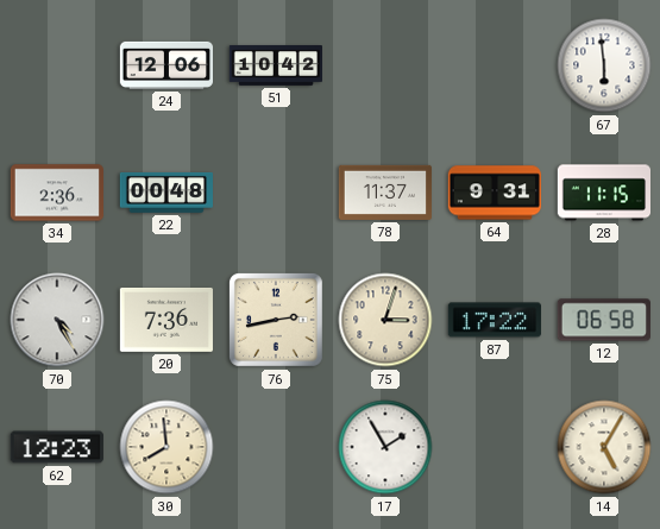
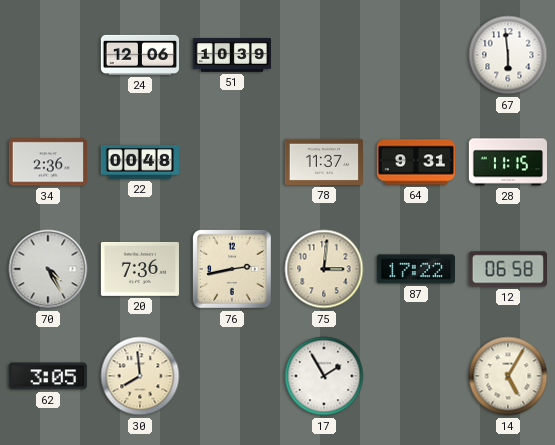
51: 10:42 -> 10:39 (231, 56)
75: 3:03 -> 3:01 (324, 269)
62: 12:23 -> 3:05 (48, 376)
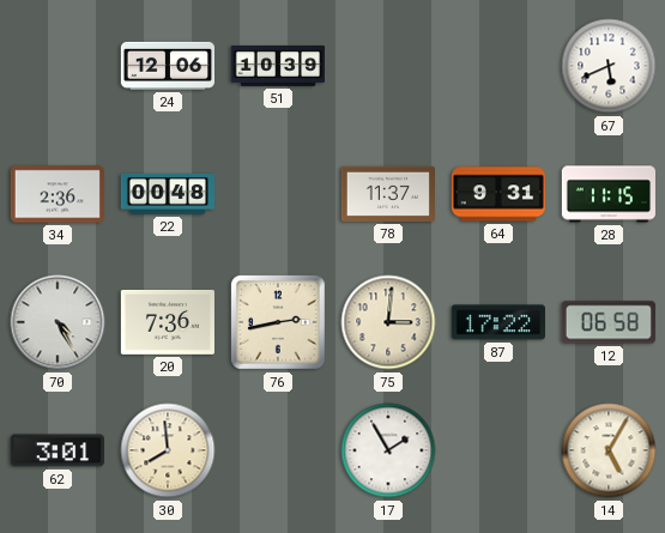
67: 5:59 -> 5:41 (609, 66)
62: 3:05 -> 3:01 (58, 450)
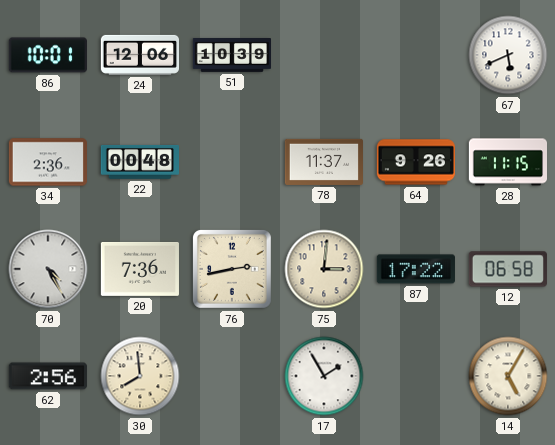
86: none -> 10:01 (48, 55)
64: 9:31 -> 9:26 (415, 162)
62: 3:01 -> 2:56 (48, 376)
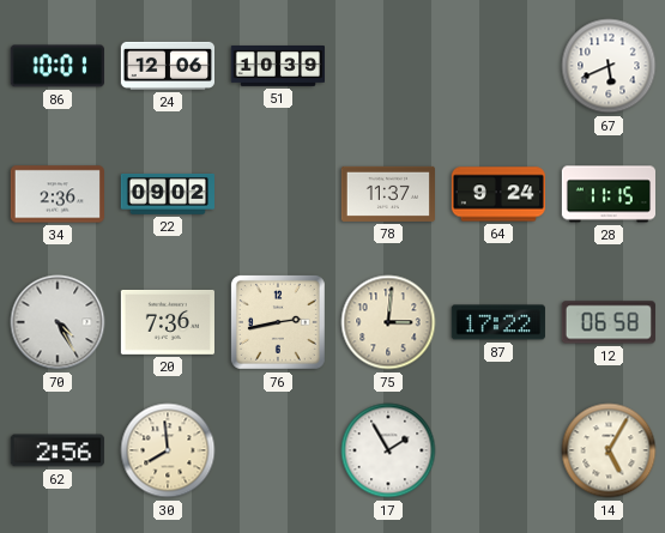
22: 00:48 -> 09:02 (167, 194)
64: 9:26 -> 9:24 (497, 194)
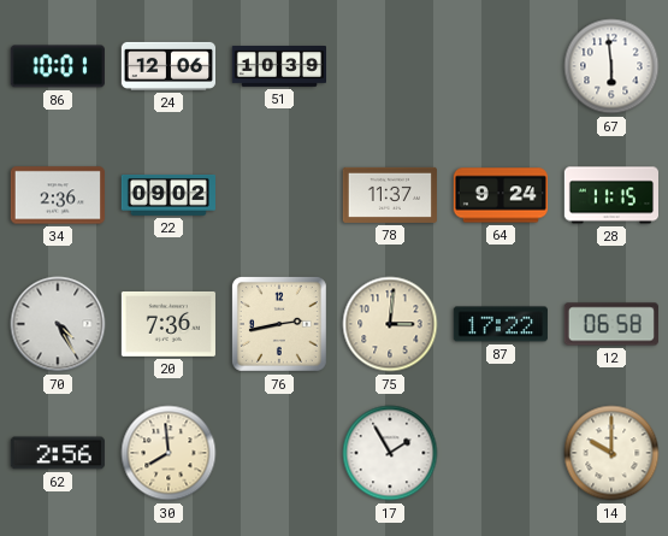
67: 5:41 -> 5:59 (611, 66)
14: 5:05 -> 10:00 (611, 453)
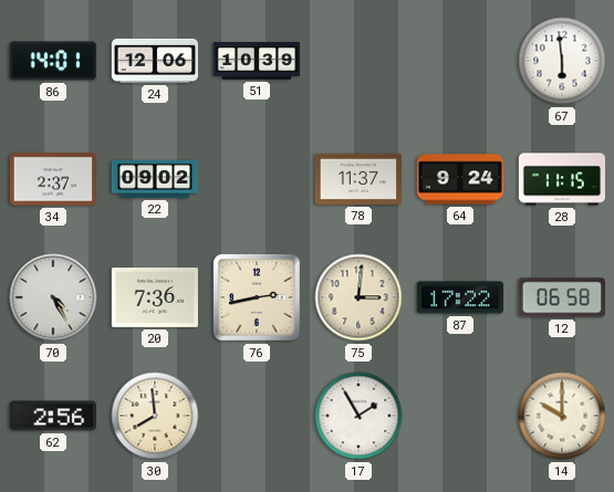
86: 10:01 -> 14:01 (53, 61)
34: 2:36 -> 2:37 (52, 179)
